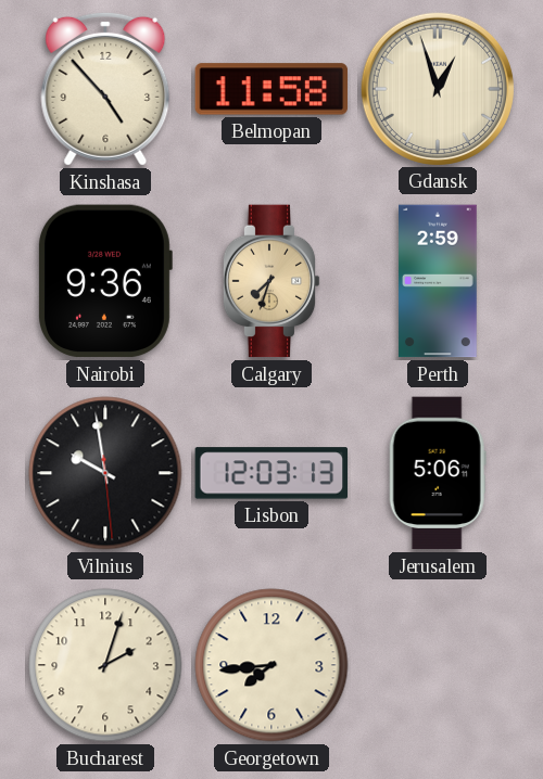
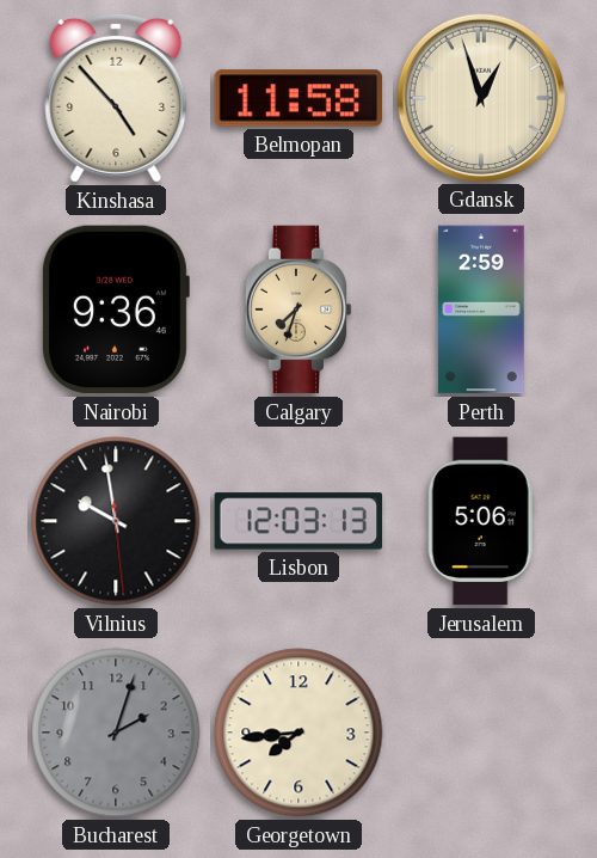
Bucharest dial: cream -> grey (116, 733)
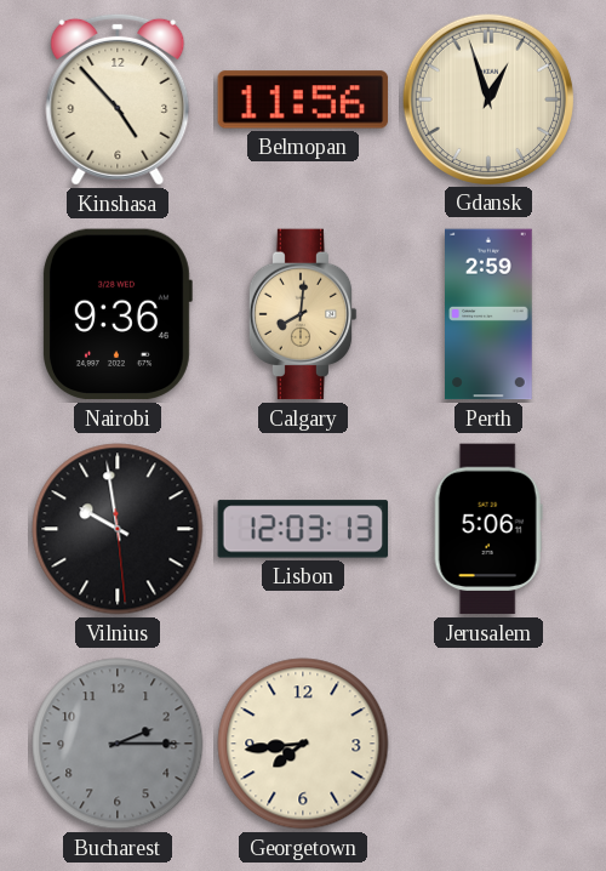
Belmopan: 11:58 -> 11:56 (303, 99)
Calgary: 7:33 -> 8:01 (303, 314)
Bucharest: 2:03 -> 2:15 (118, 744)
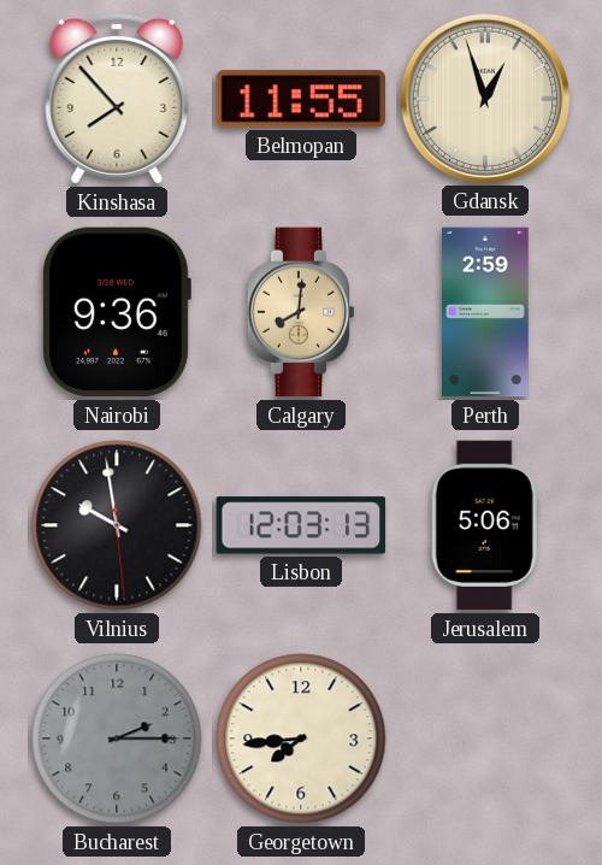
Kinshasa: 4:53 -> 7:53 (117, 99)
Belmopan: 11:56 -> 11:55 (301, 99)
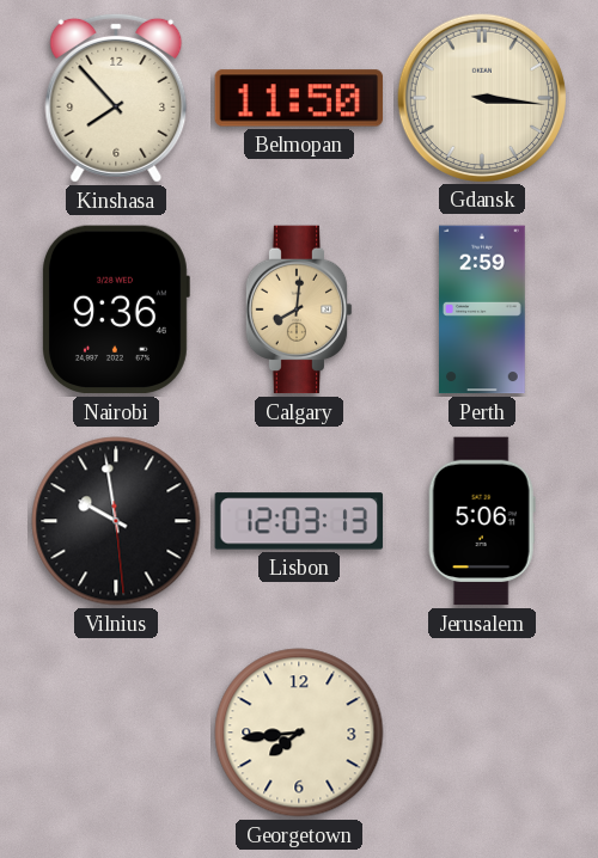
Belmopan: 11:55 -> 11:50 (299, 98)
Gdansk: 12:57 -> 3:16 (481, 97)
Bucharest: 2:15 -> none (117, 739)
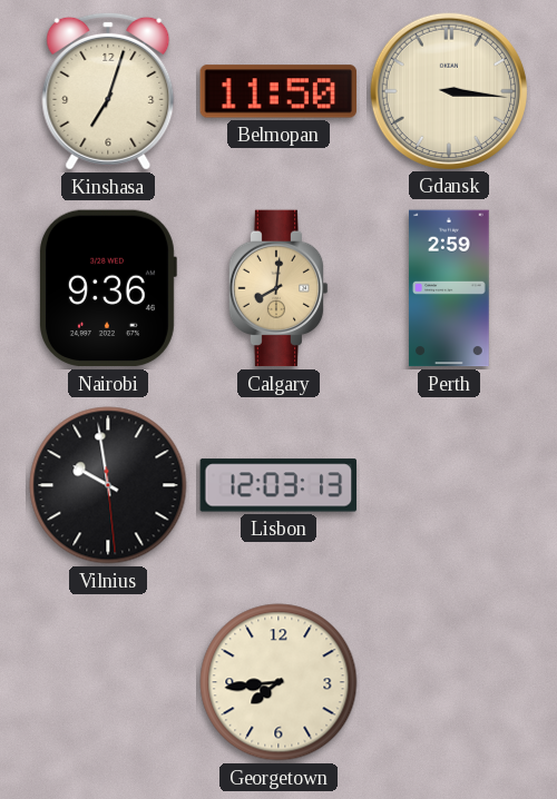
Kinshasa: 7:53 -> 7:03 (108, 91)
Jerusalem: 5:06 -> none (482, 521)
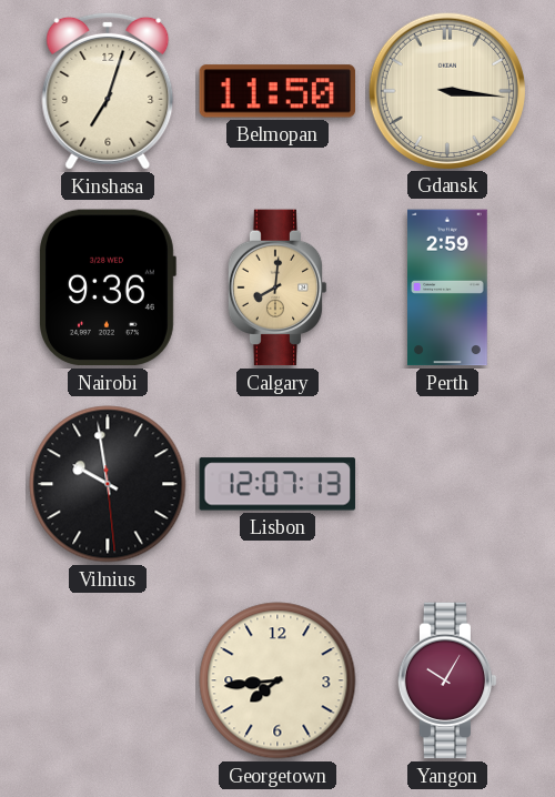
Lisbon: 12:03 -> 12:07 (277, 484)
Yangon: none -> 10:05 (447, 680)
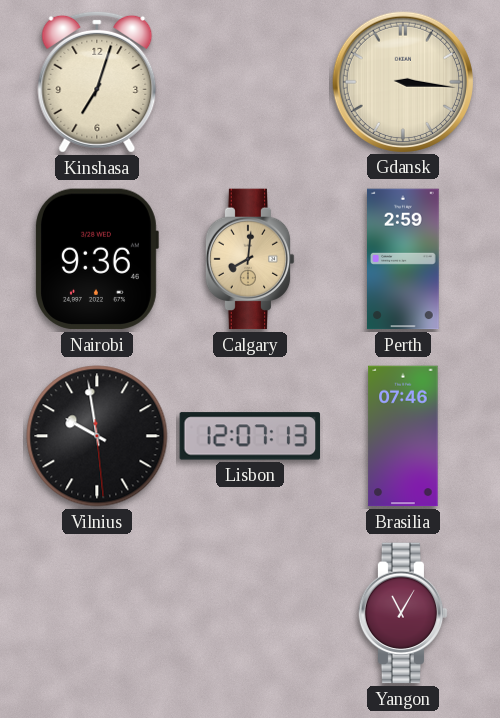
Belmopan: 11:50 -> none (277, 91)
Brasilia: none -> 07:46 (403, 436)
Georgetown: 7:44 -> none (277, 680)
Yangon: 10:05 -> 11:05 (403, 613)
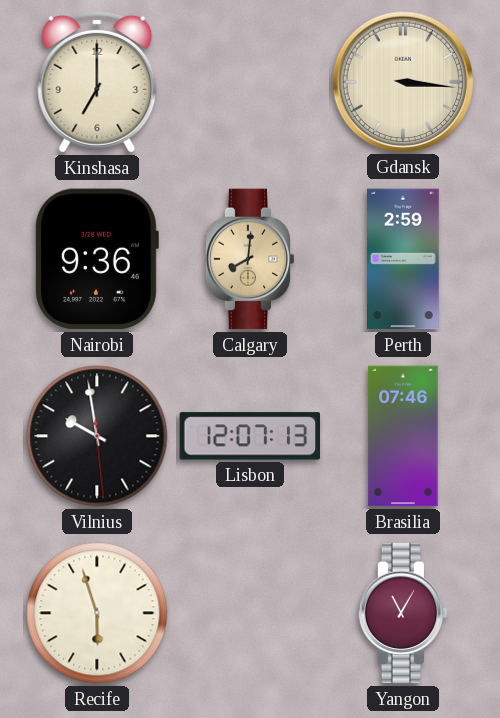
Kinshasa: 7:03 -> 7:00 (97, 82)
Recife: none -> 5:57 (97, 613)
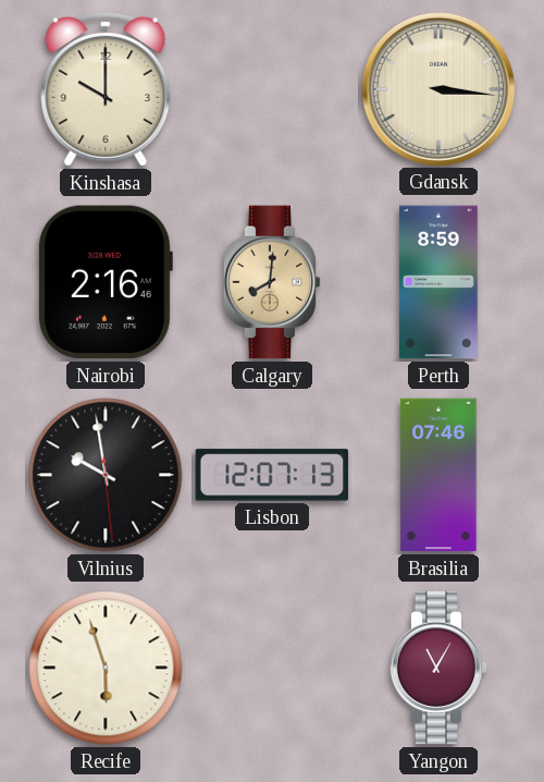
Kinshasa: 7:00 -> 10:00 (106, 89)
Nairobi: 9:36 -> 2:16 (106, 282)
Perth: 2:59 -> 8:59 (440, 282)
